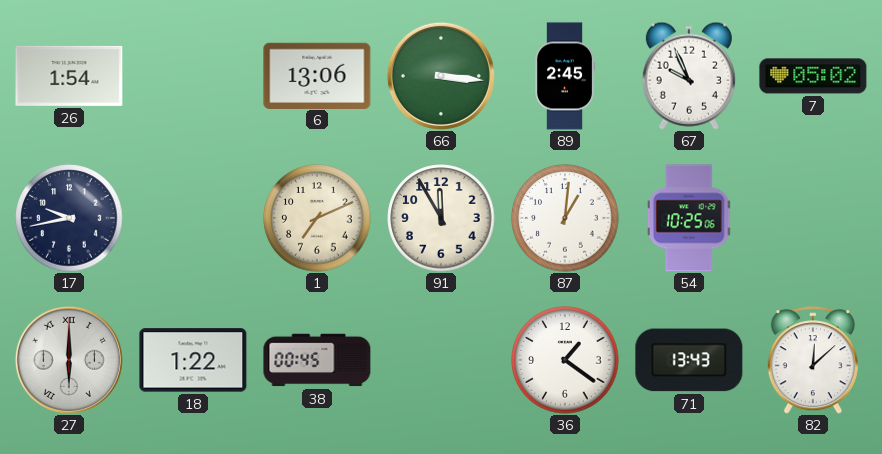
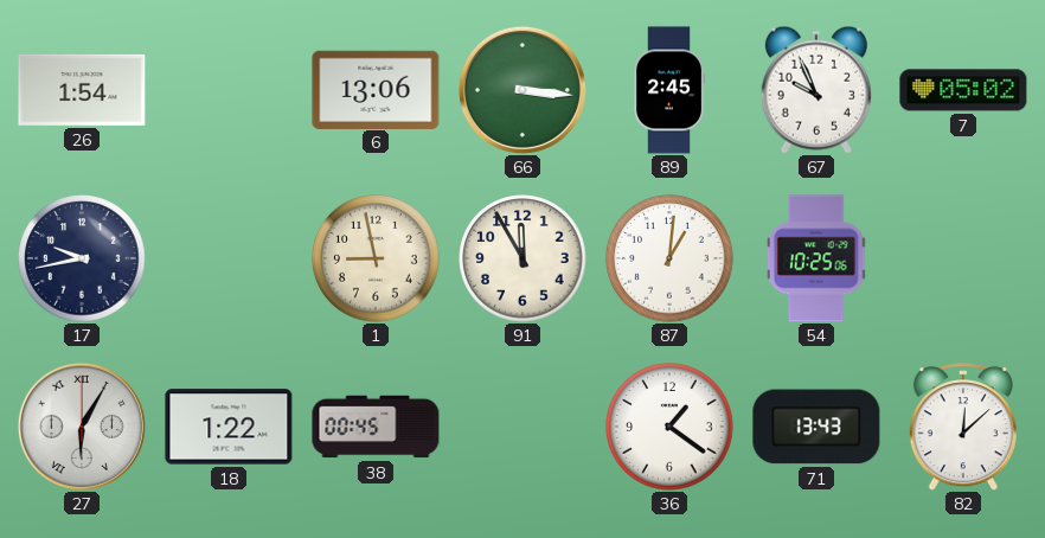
1: 7:11 -> 8:58 (376, 258)
27: 6:00 -> 6:05 (82, 427)
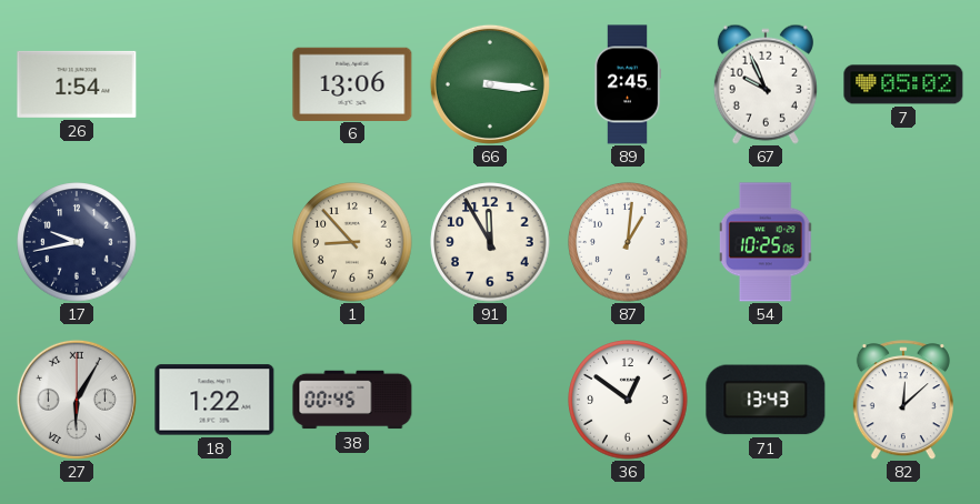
1: 8:58 -> 8:53 (352, 242)
36: 1:21 -> 12:51 (628, 400)
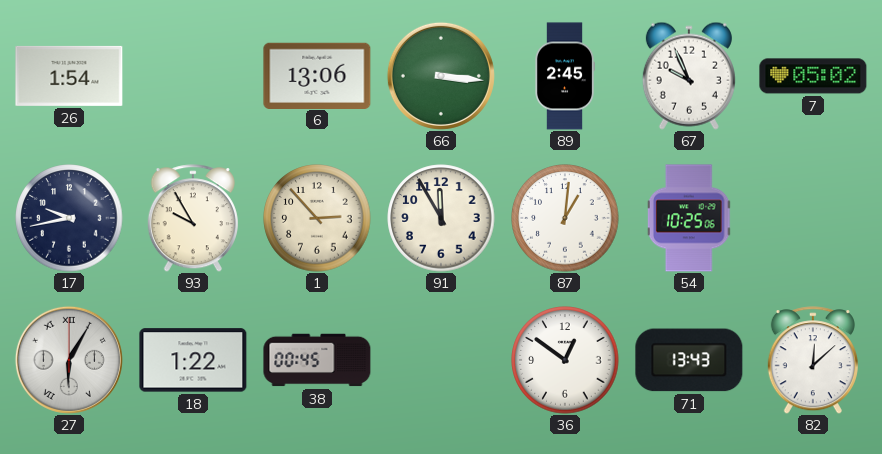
93: none -> 9:55 (193, 218)
1: 8:53 -> 2:53 (317, 218)
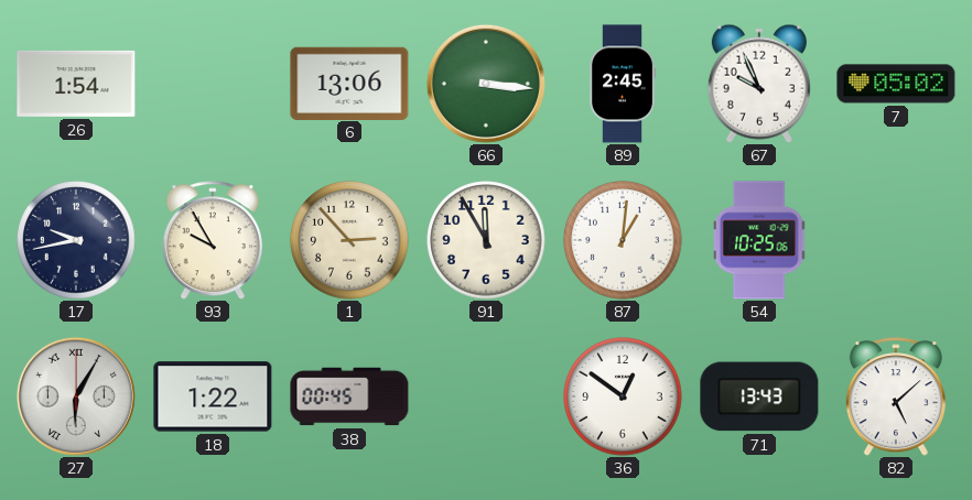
82: 12:08 -> 5:08 (896, 396)
